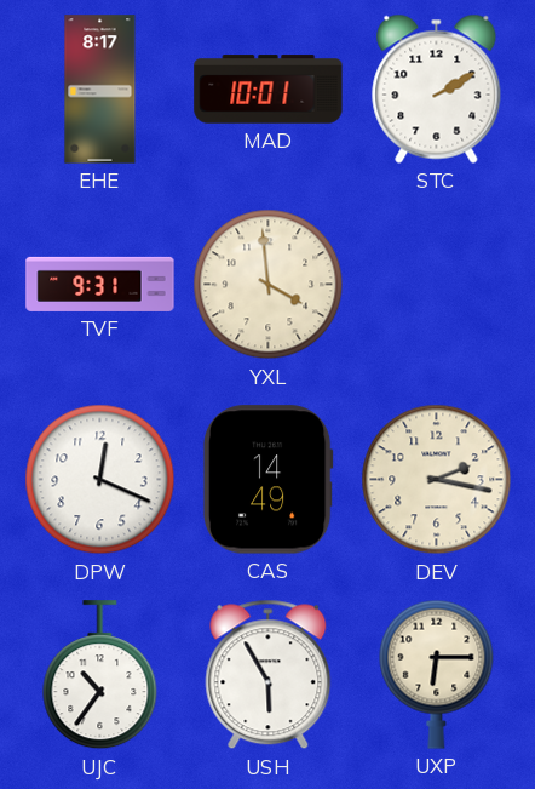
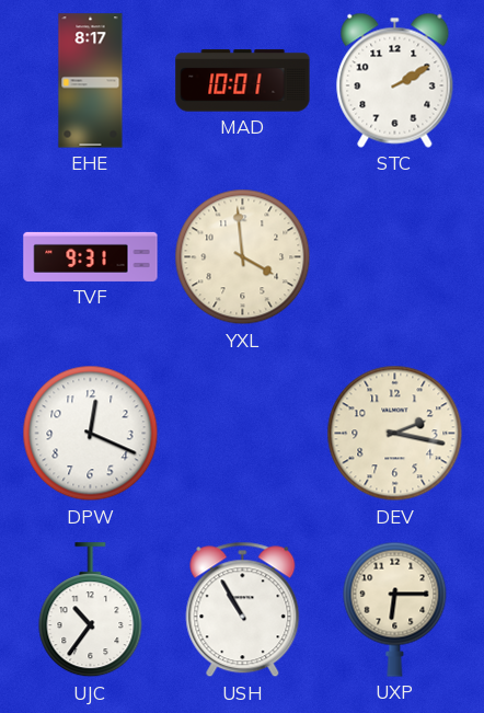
CAS: 14:49 -> none (267, 480)
USH: 5:55 -> 10:55 (243, 610)
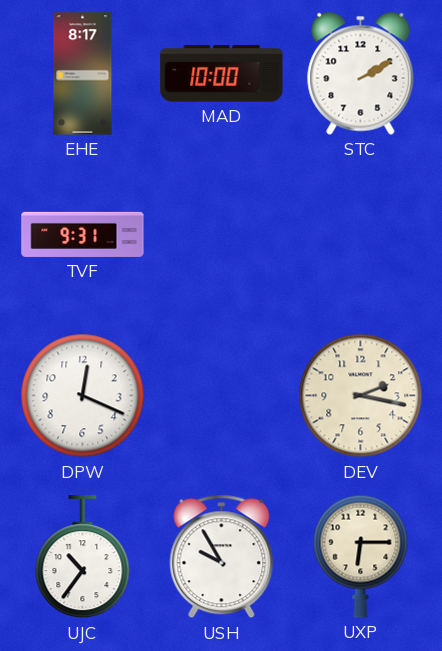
MAD: 10:01 -> 10:00 (222, 74)
YXL: 3:59 -> none (243, 257)
USH: 10:55 -> 9:55 (222, 557)
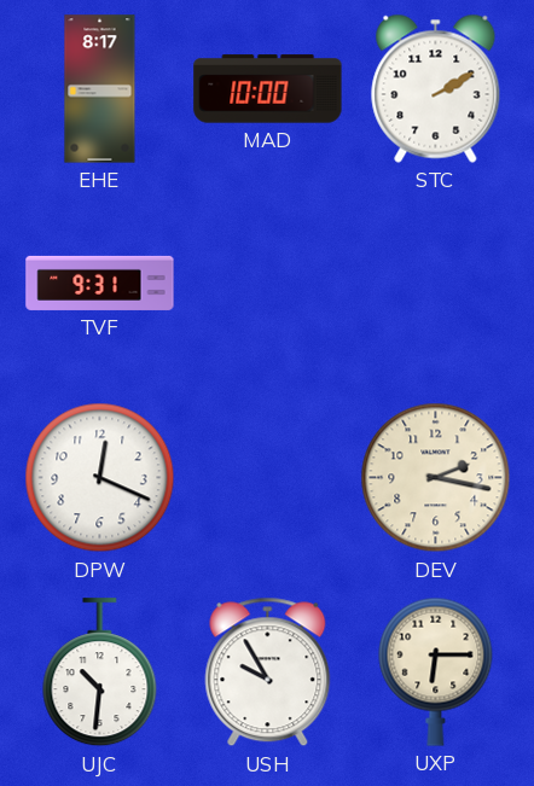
UJC: 10:36 -> 10:31 (100, 673)
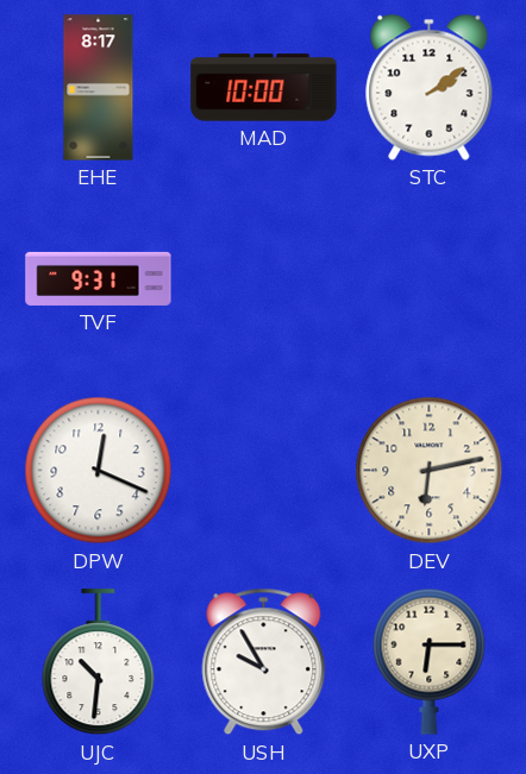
STC: 2:10 -> 2:09 (430, 87)
DEV: 2:17 -> 6:13 (430, 471)
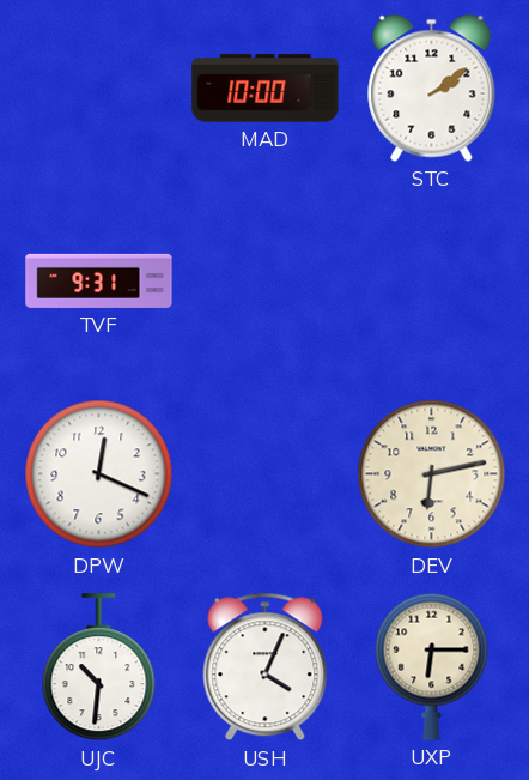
EHE: 8:17 -> none (99, 88)
USH: 9:55 -> 4:04 (266, 667)
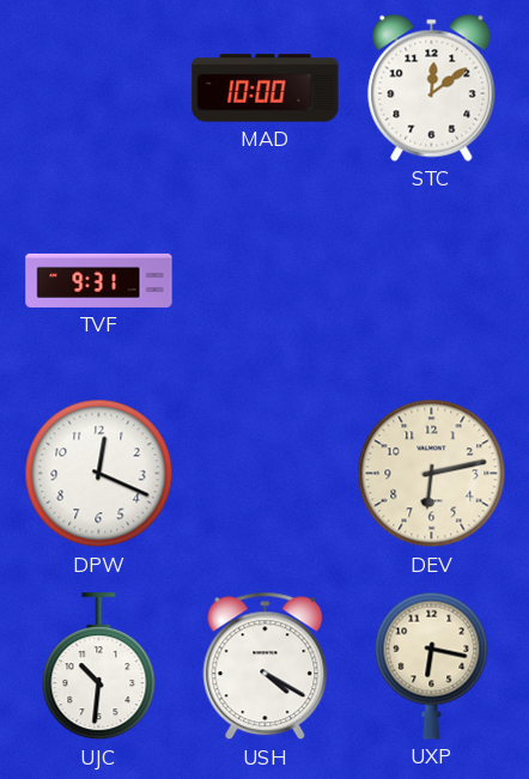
STC: 2:09 -> 12:09 (432, 87)
USH: 4:04 -> 4:20 (266, 667)
UXP: 6:15 -> 6:17 (432, 665)
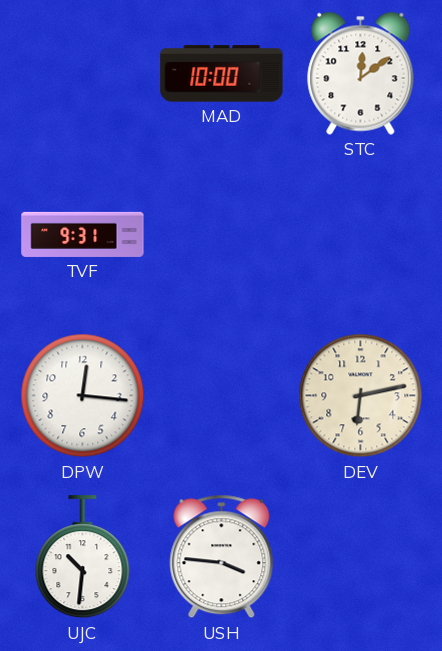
DPW: 12:19 -> 12:16 (83, 396)
USH: 4:20 -> 3:46 (222, 557)
UXP: 6:17 -> none (432, 665)
